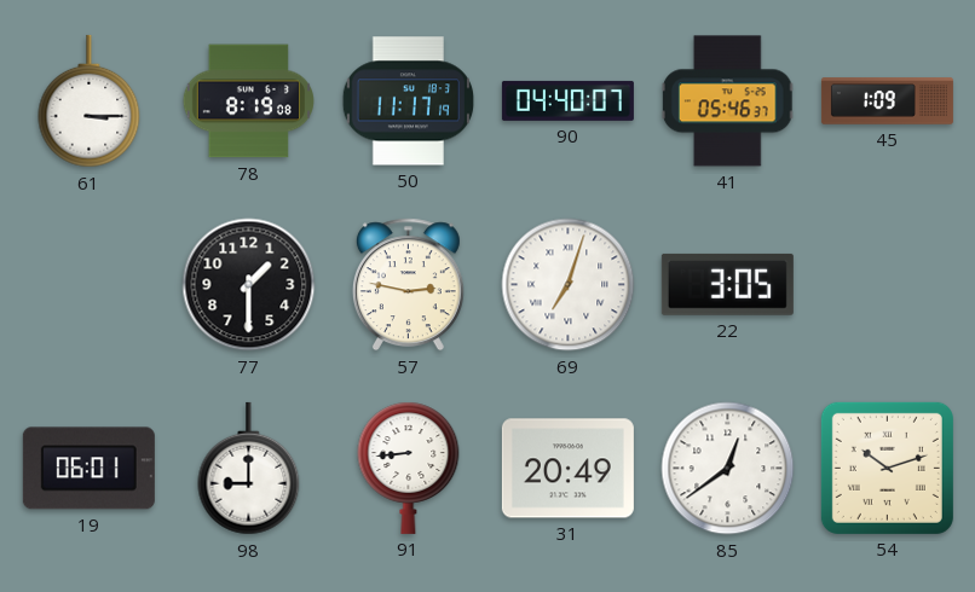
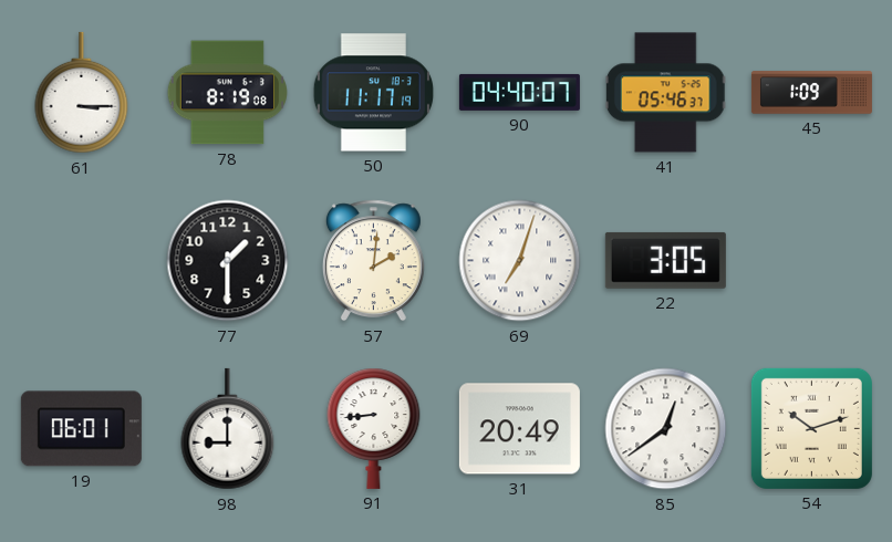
57: 2:47 -> 2:01 (373, 261)
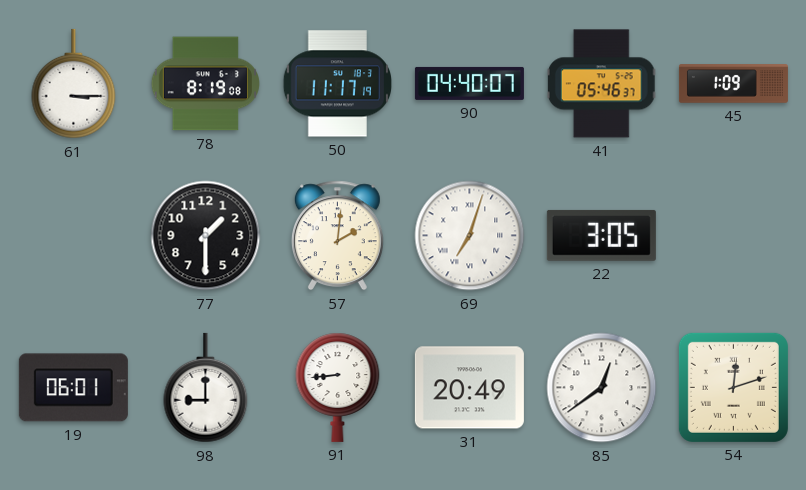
54: 10:12 -> 12:12 (733, 387)
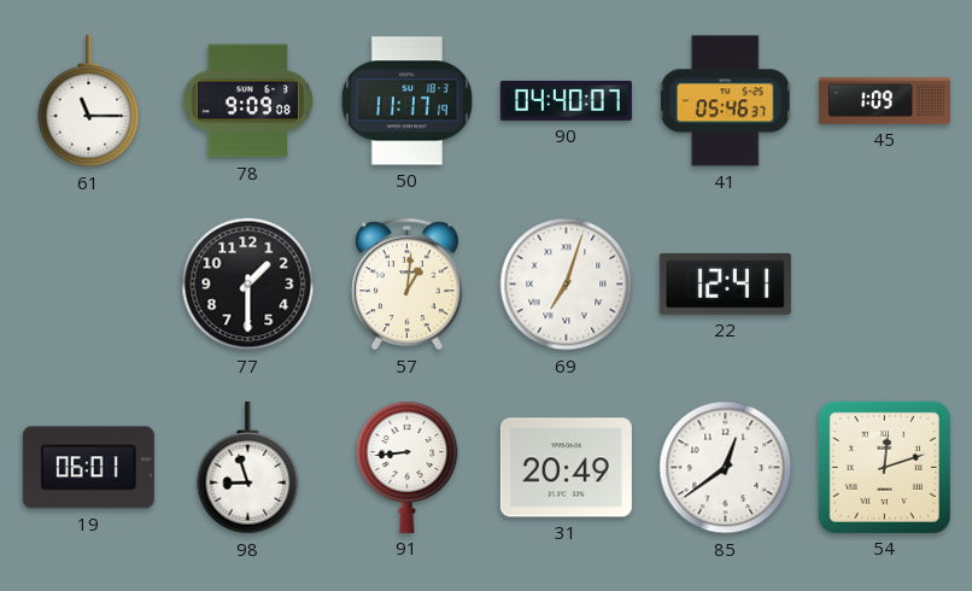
61: 3:15 -> 11:15 (89, 101)
78: 8:19 -> 9:09 (247, 101)
57: 2:01 -> 1:01 (406, 285)
22: 3:05 -> 12:41 (725, 283)
98: 9:00 -> 8:57 (248, 468)
